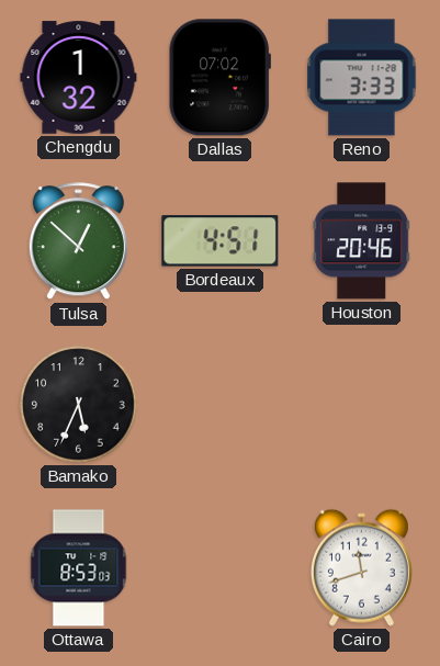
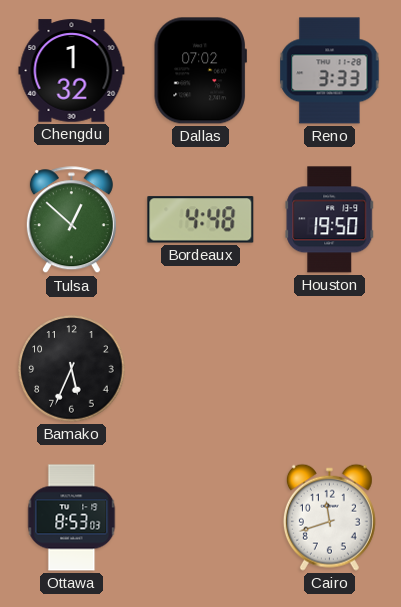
Bordeaux: 4:51 -> 4:48 (201, 220)
Houston: 20:46 -> 19:50 (330, 220)
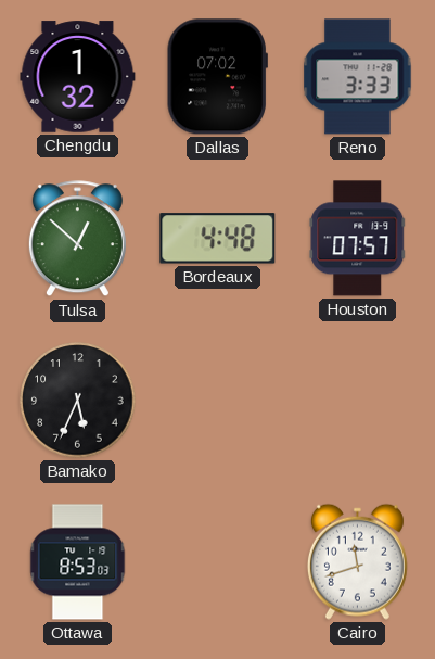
Houston: 19:50 -> 07:57 (358, 239)
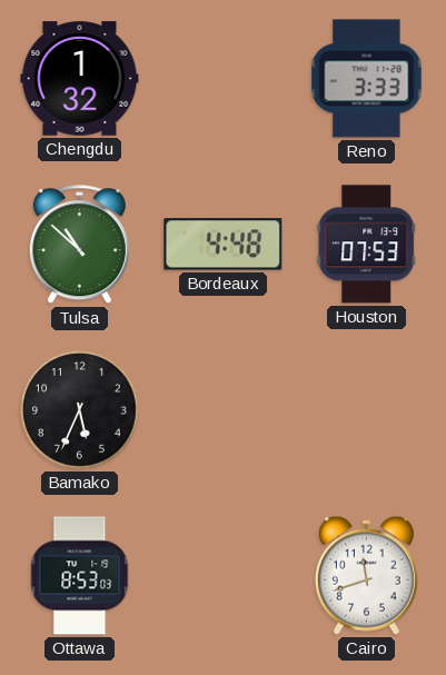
Dallas: 07:02 -> none (217, 77)
Tulsa: 12:52 -> 10:52 (79, 245)
Houston: 07:57 -> 07:53 (367, 245)
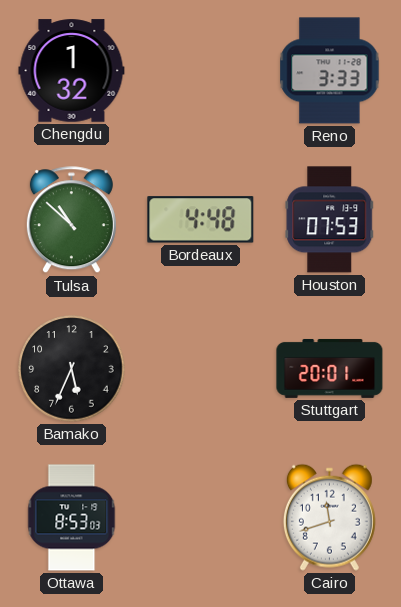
Stuttgart: none -> 20:01 (330, 368)
